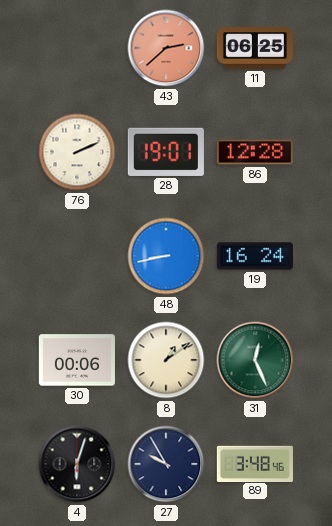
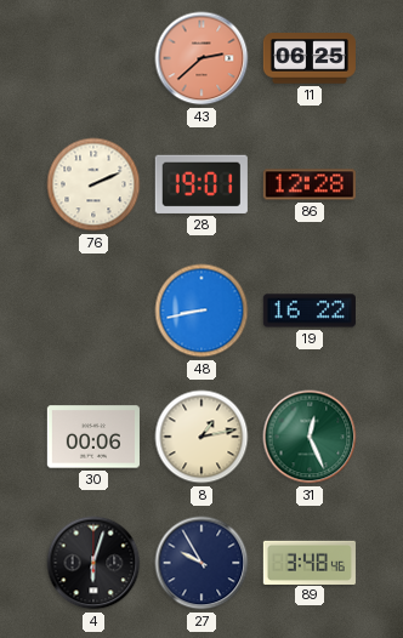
19: 16:24 -> 16:22 (310, 311)
8: 1:09 -> 1:13 (201, 437)
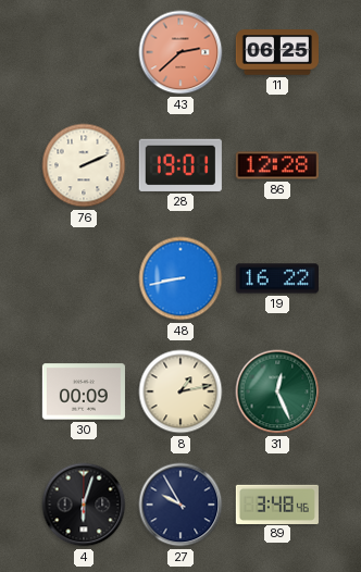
30: 00:06 -> 00:09 (84, 391)
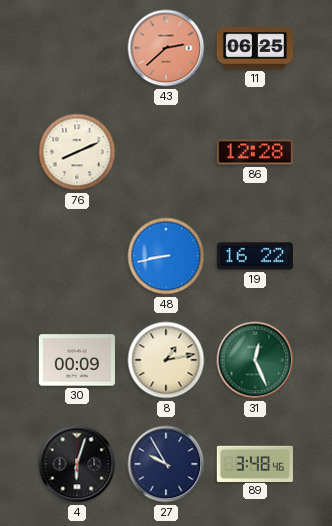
76: 2:11 -> 8:11 (77, 152)
28: 19:01 -> none (180, 165)
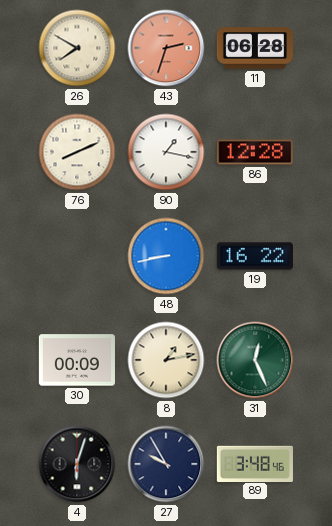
26: none -> 7:50 (77, 48)
43: 2:38 -> 2:33 (166, 48)
11: 06:25 -> 06:28 (255, 48)
90: none -> 1:17 (166, 152)
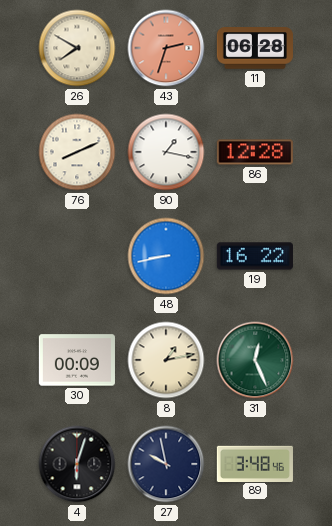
27: 9:55 -> 9:58 (166, 464)
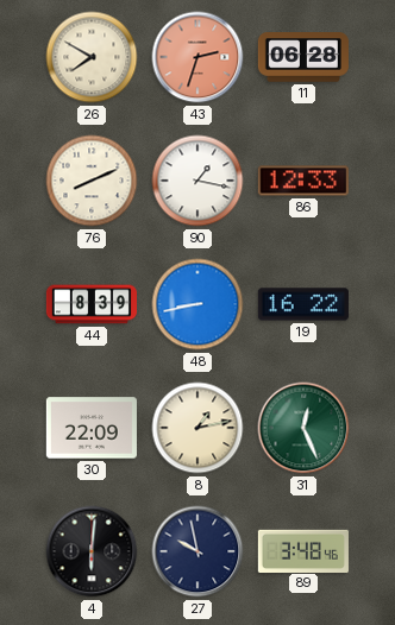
86: 12:28 -> 12:33 (303, 181)
44: none -> 8:39 (90, 304)
30: 00:09 -> 22:09 (92, 428)
4: 6:03 -> 6:01 (92, 551)
